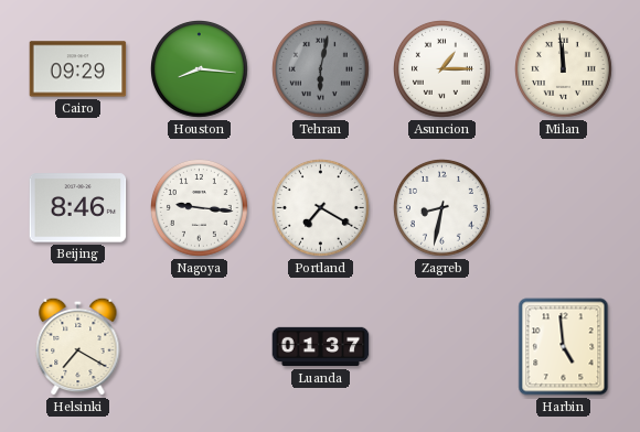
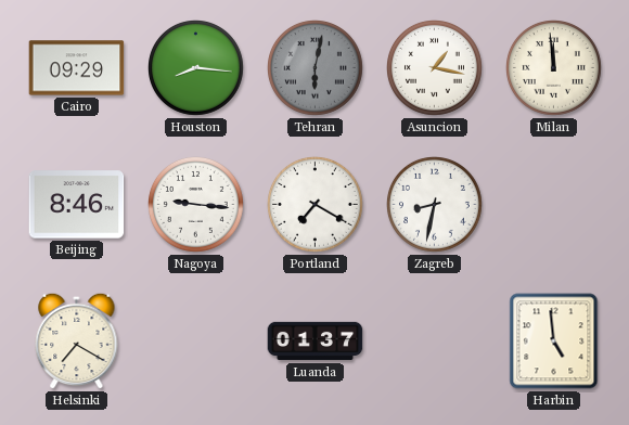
Asuncion: 1:15 -> 1:17 (435, 68)
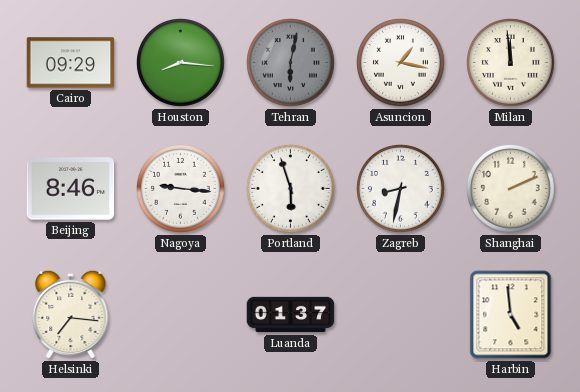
Portland: 7:20 -> 5:57 (291, 189)
Shanghai: none -> 2:11 (511, 189)
Helsinki: 7:20 -> 7:16 (71, 314)
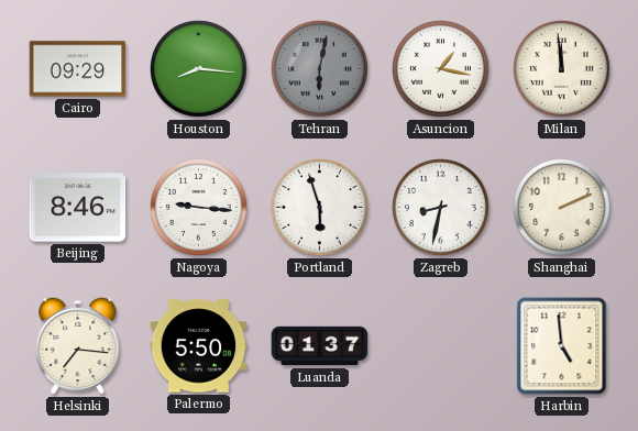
Palermo: none -> 5:50 (199, 346)
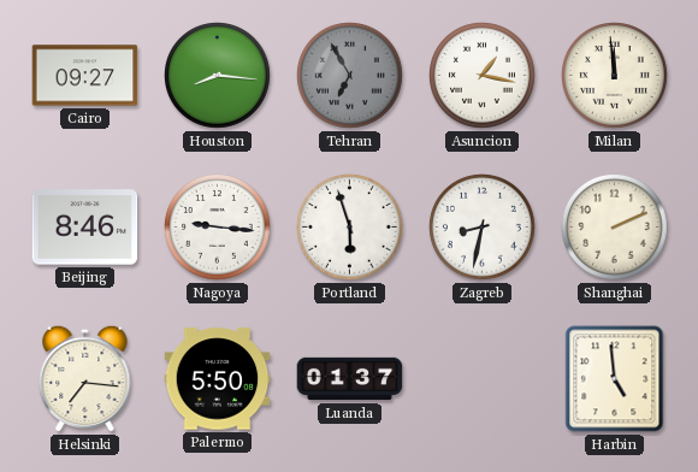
Cairo: 09:29 -> 09:27 (85, 76)
Tehran: 6:02 -> 6:55 (350, 76)
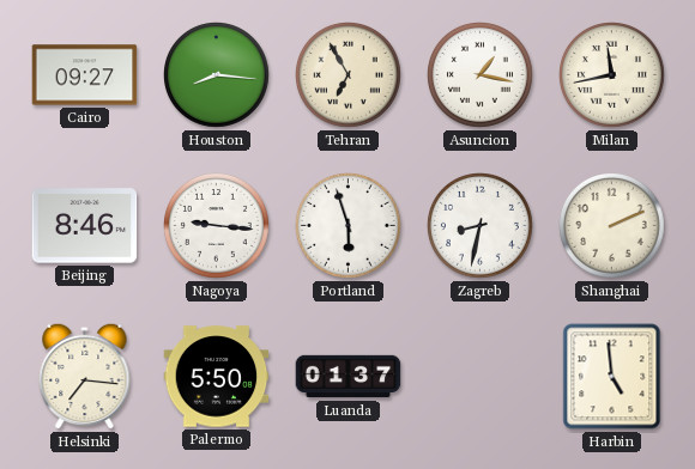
Tehran dial: grey -> cream (349, 75)
Milan: 11:59 -> 11:43 (612, 75)
